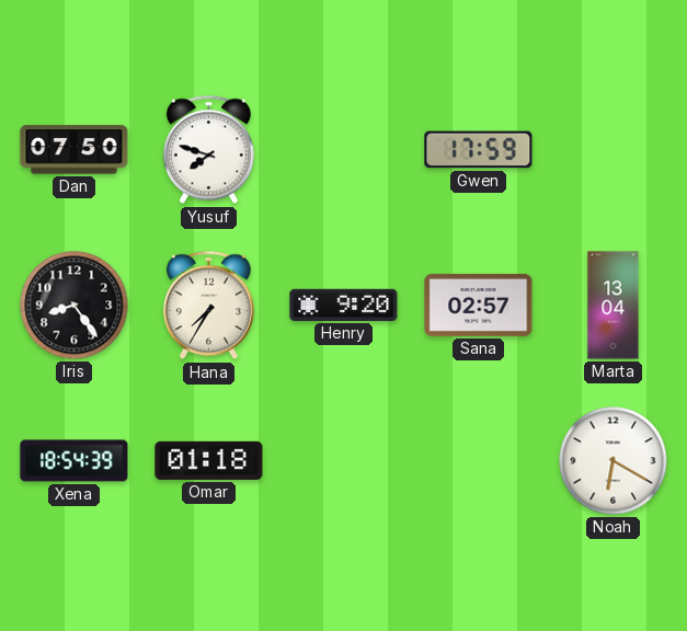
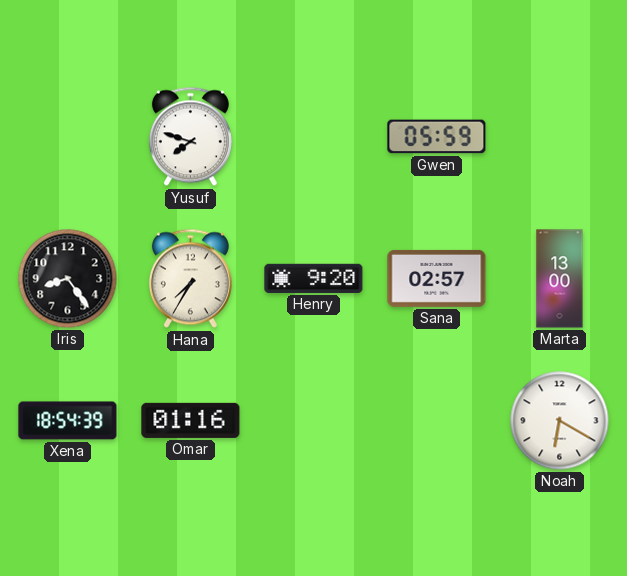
Dan: 07:50 -> none (75, 150)
Gwen: 17:59 -> 05:59 (437, 137)
Marta: 13:04 -> 13:00 (560, 279)
Omar: 01:18 -> 01:16 (191, 420)
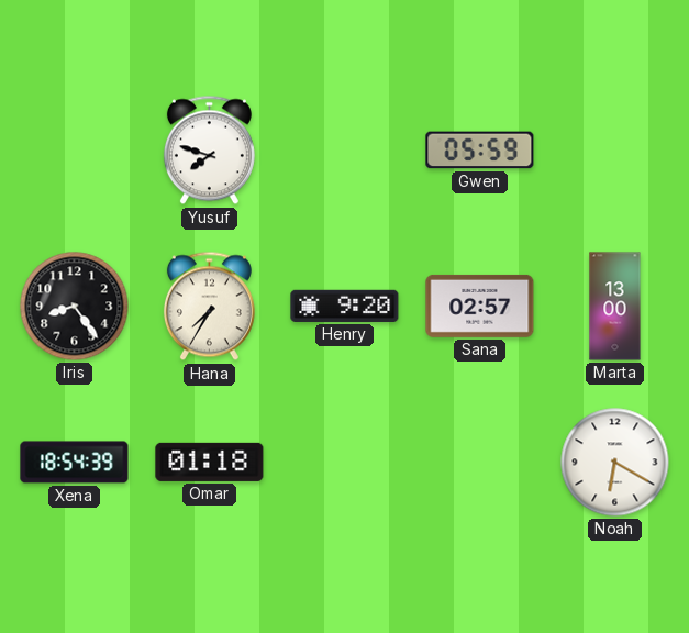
Omar: 01:16 -> 01:18 (210, 462)
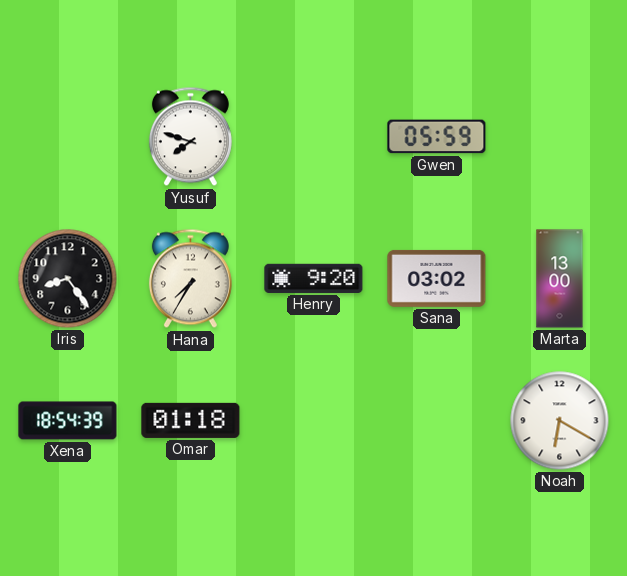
Sana: 02:57 -> 03:02 (437, 278)
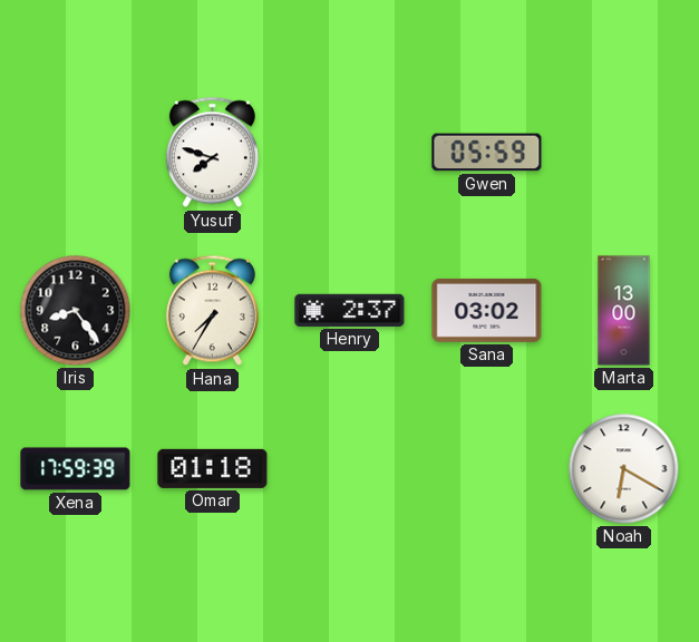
Henry: 9:20 -> 2:37 (350, 310)
Xena: 18:54 -> 17:59 (76, 469)
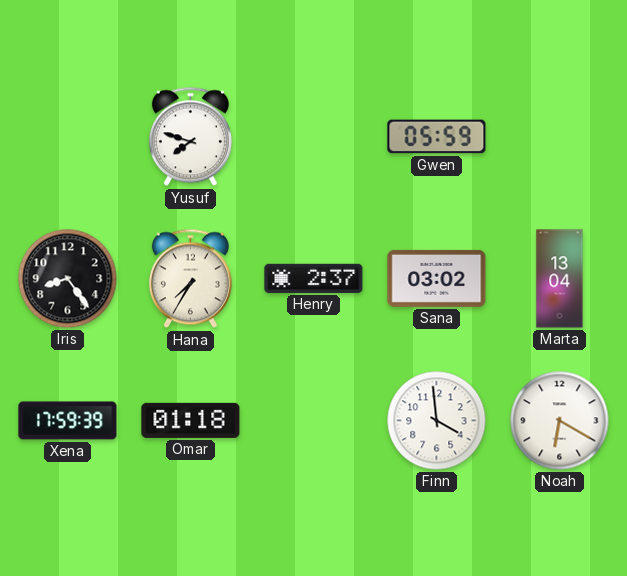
Marta: 13:00 -> 13:04 (560, 279)
Finn: none -> 3:59 (437, 421)
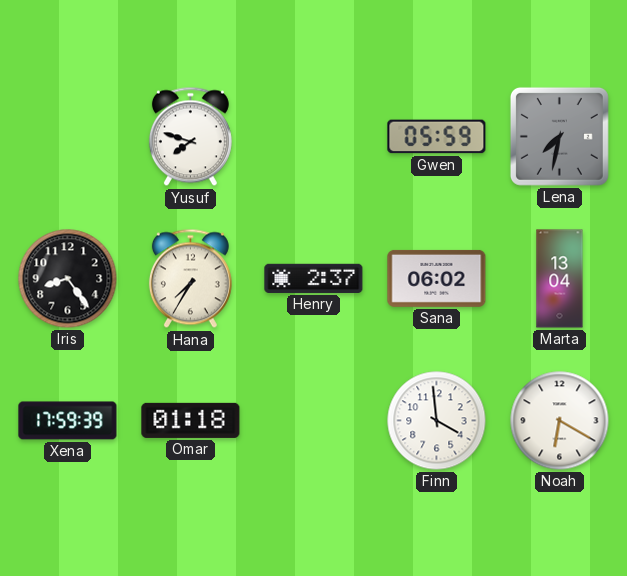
Lena: none -> 7:32 (559, 136)
Sana: 03:02 -> 06:02 (437, 278)
